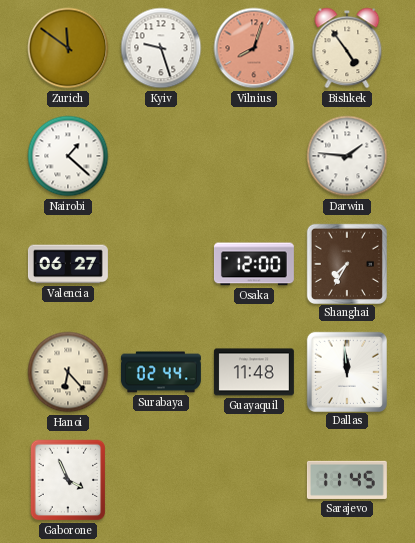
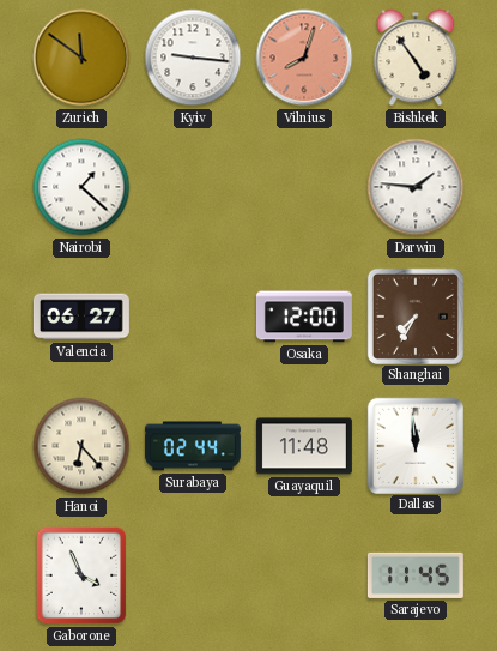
Kyiv: 9:27 -> 9:16 (193, 58)
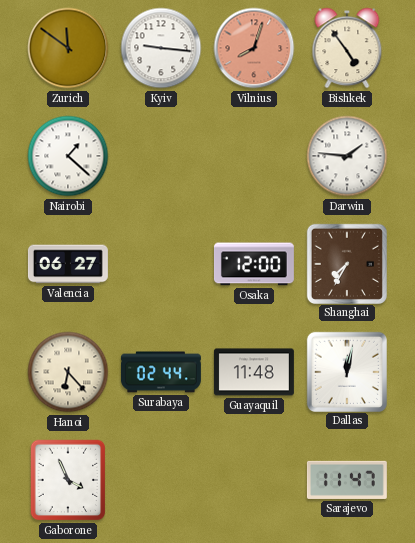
Dallas: 11:59 -> 12:02 (346, 371)
Sarajevo: 11:45 -> 11:47 (347, 480)
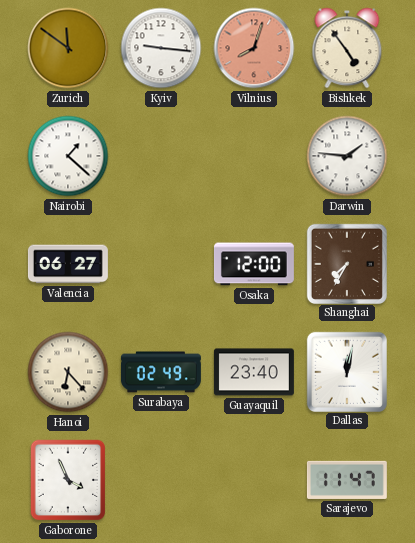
Surabaya: 02:44 -> 02:49 (161, 372)
Guayaquil: 11:48 -> 23:40 (254, 372)
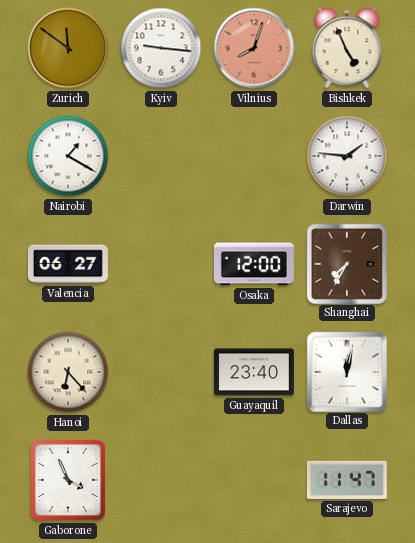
Bishkek: 4:54 -> 4:56 (347, 48)
Nairobi: 1:22 -> 1:20 (68, 156)
Surabaya: 02:49 -> none (161, 372)
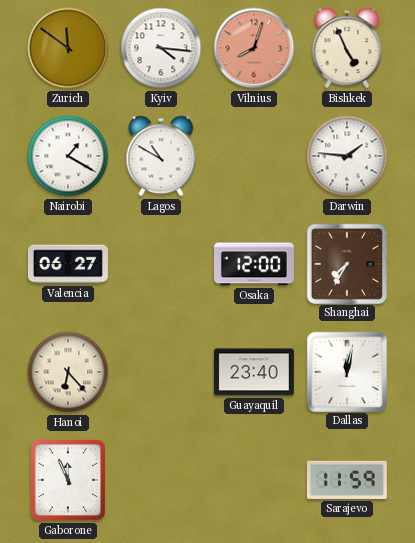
Kyiv: 9:16 -> 4:16 (161, 48)
Lagos: none -> 10:50 (161, 156)
Gaborone: 3:56 -> 11:56 (68, 480)
Sarajevo: 11:47 -> 11:59 (347, 480)
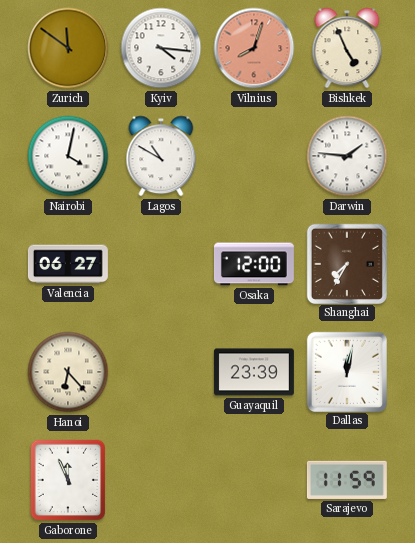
Nairobi: 1:20 -> 4:02 (68, 156)
Guayaquil: 23:40 -> 23:39 (254, 372)
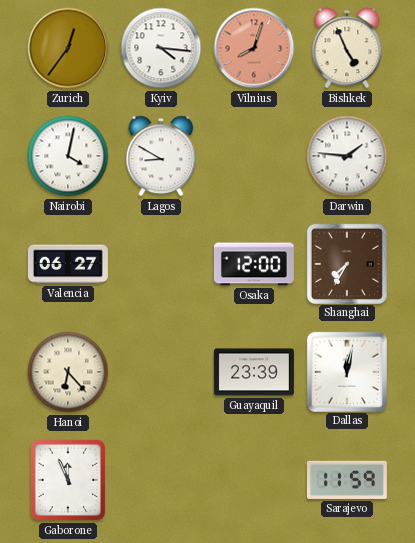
Zurich: 11:51 -> 12:36 (68, 48)
Lagos: 10:50 -> 8:50 (161, 156)
